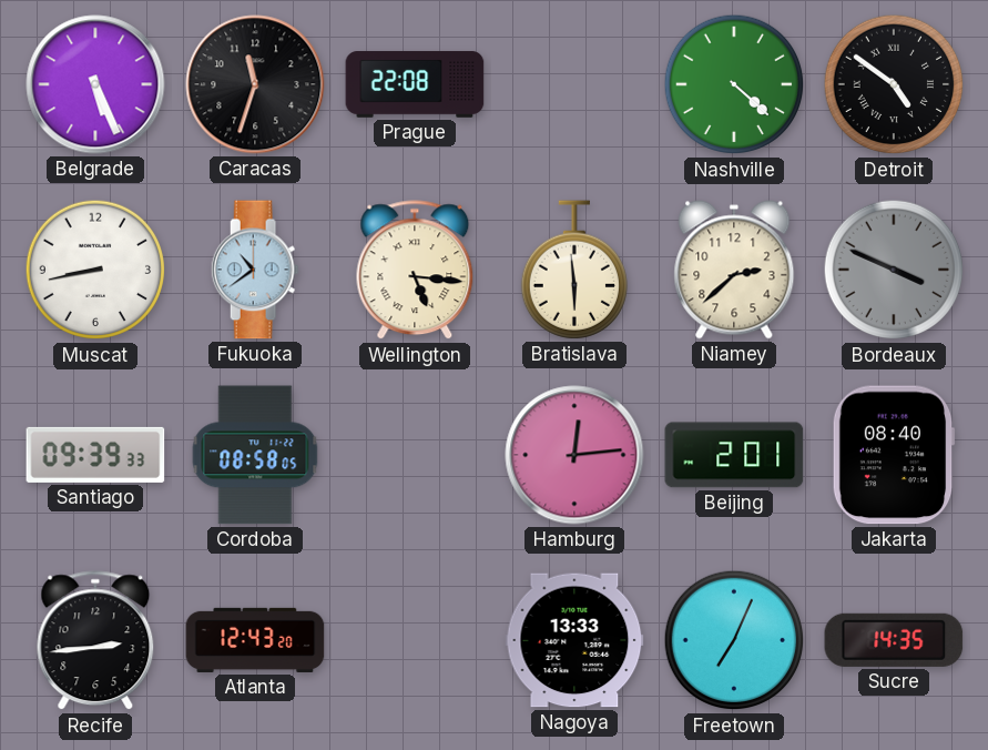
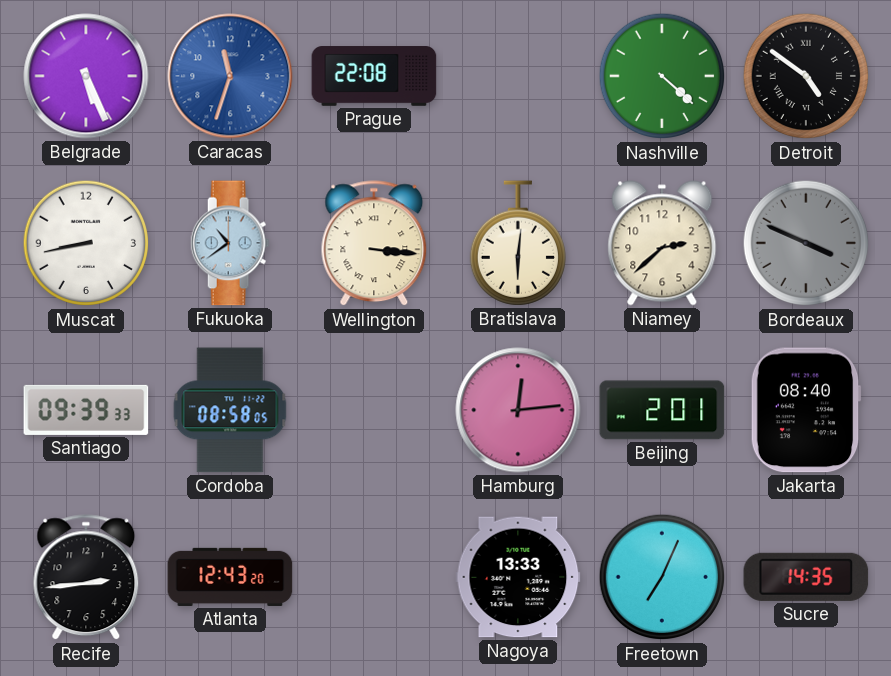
Caracas dial: black -> blue (230, 76)
Wellington: 5:16 -> 3:16 (374, 244)
Bratislava: 5:59 -> 6:01 (517, 243)
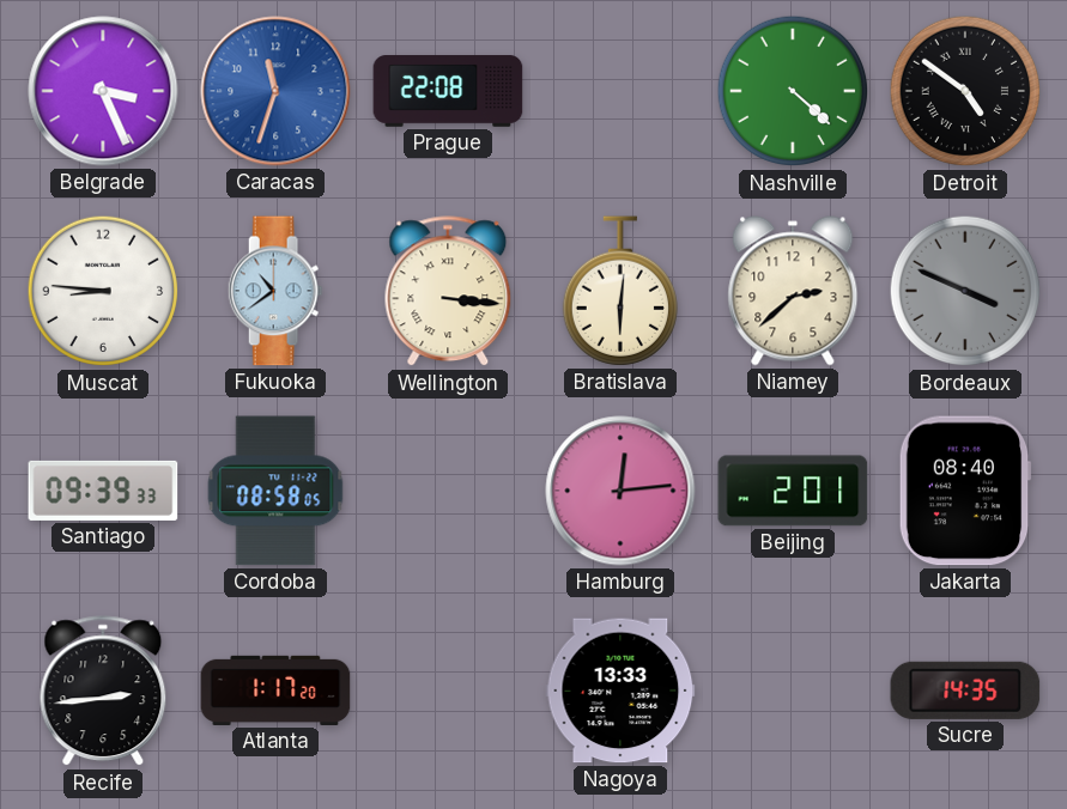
Belgrade: 5:26 -> 3:26 (103, 91)
Muscat: 8:43 -> 8:46 (103, 291)
Atlanta: 12:43 -> 1:17 (275, 691)
Freetown: 7:04 -> none (662, 577)
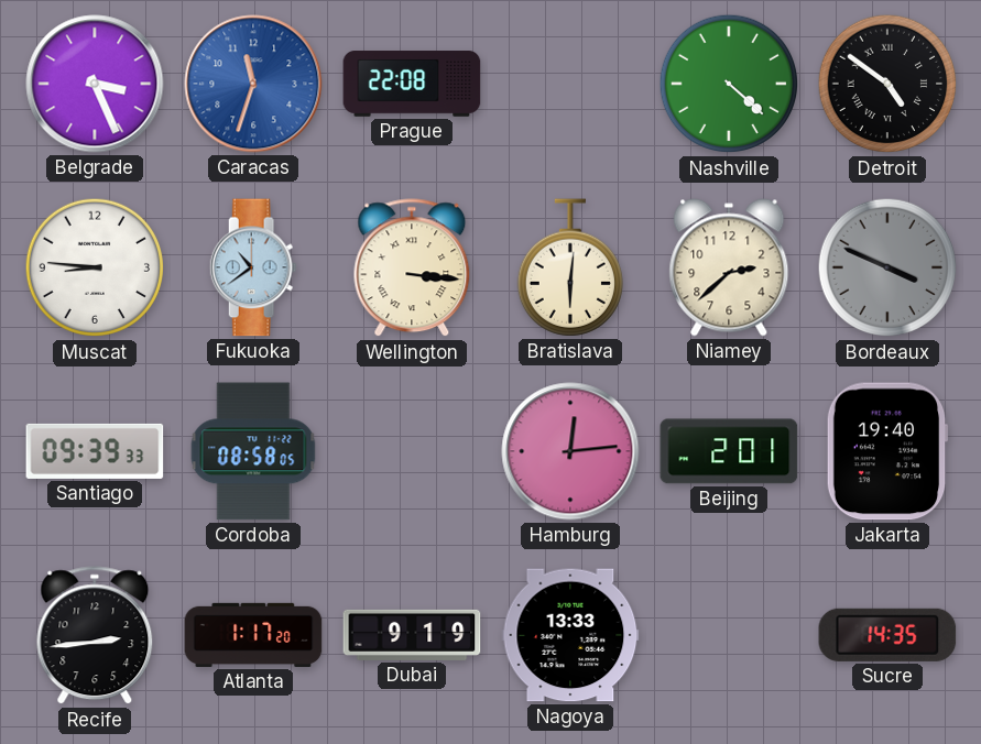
Jakarta: 08:40 -> 19:40 (887, 451)
Dubai: none -> 9:19 (412, 635)
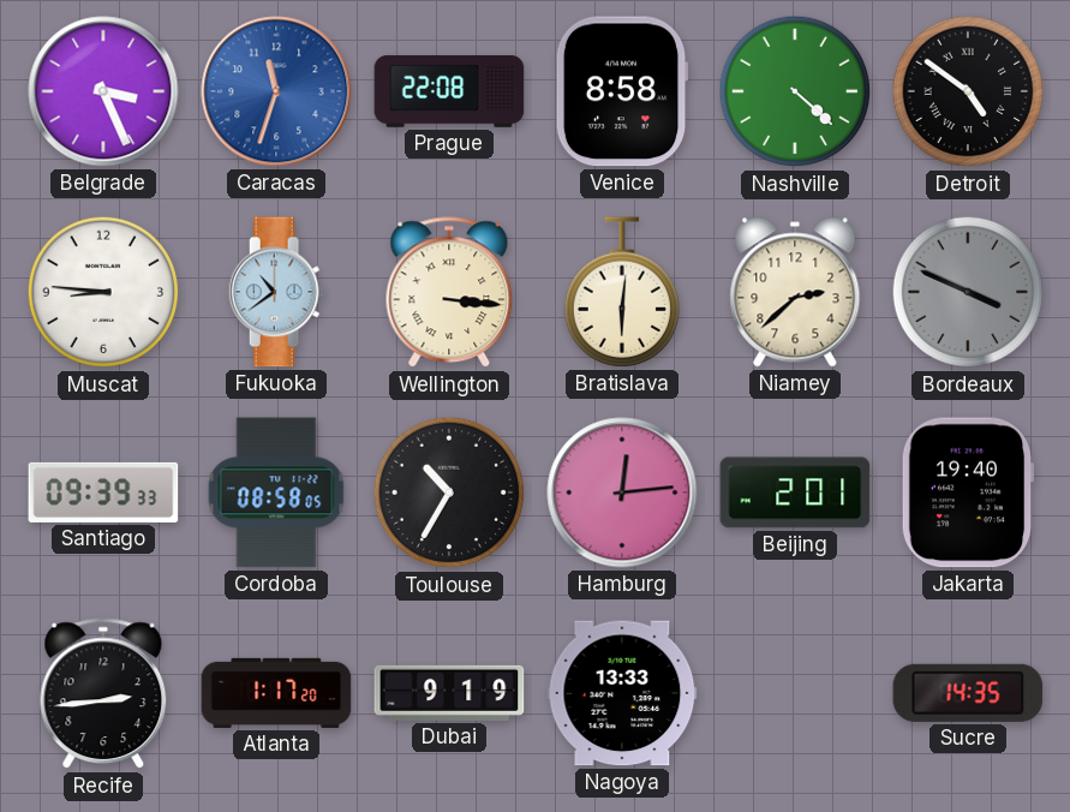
Venice: none -> 8:58 (622, 91)
Toulouse: none -> 10:35 (449, 492)
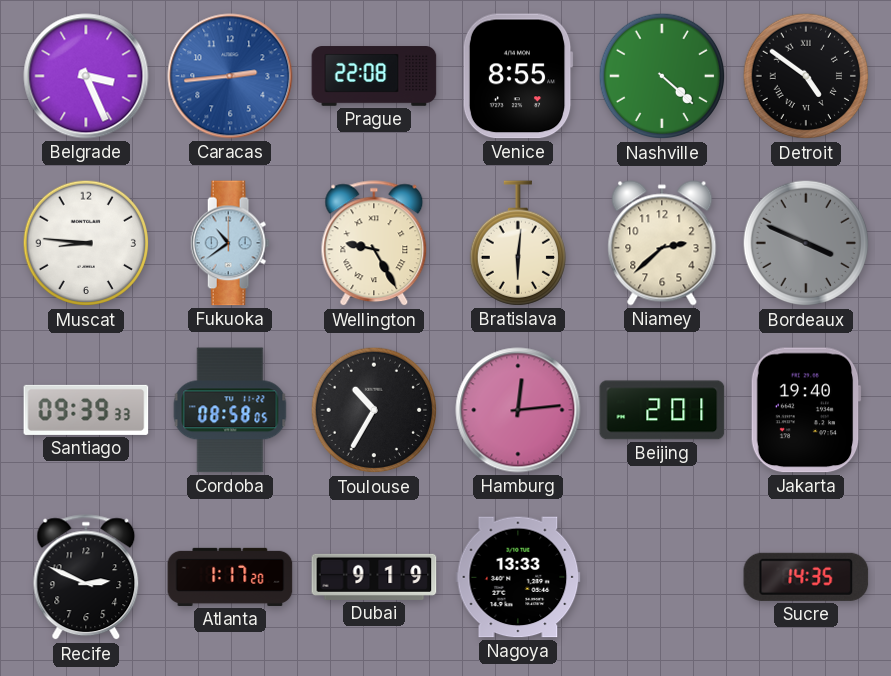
Caracas: 11:33 -> 2:44 (230, 76)
Venice: 8:58 -> 8:55 (518, 76)
Wellington: 3:16 -> 9:25 (374, 244)
Recife: 2:44 -> 2:49 (86, 578)
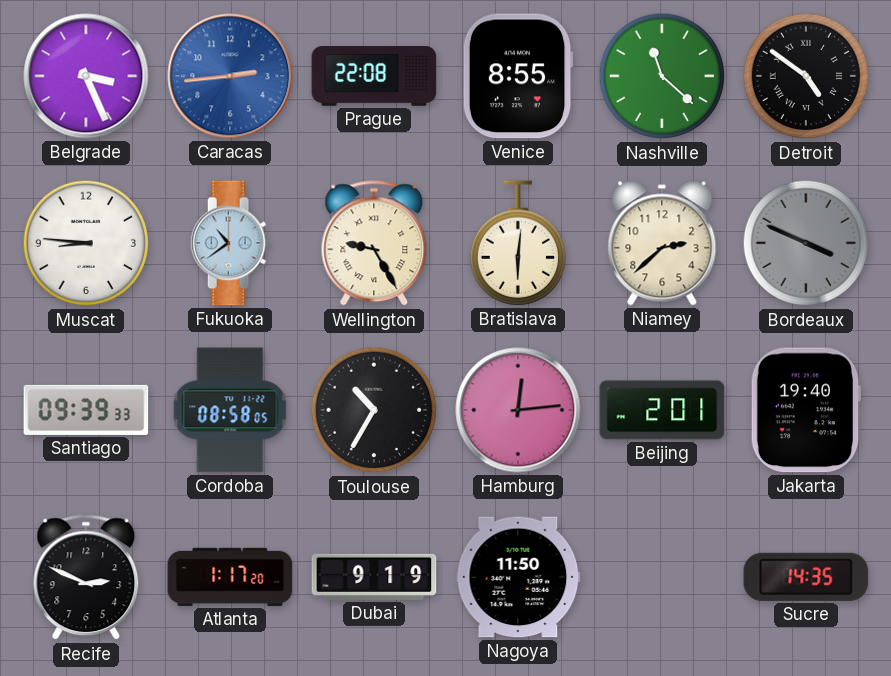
Nashville: 4:22 -> 11:22 (662, 76)
Nagoya: 13:33 -> 11:50 (518, 577)
